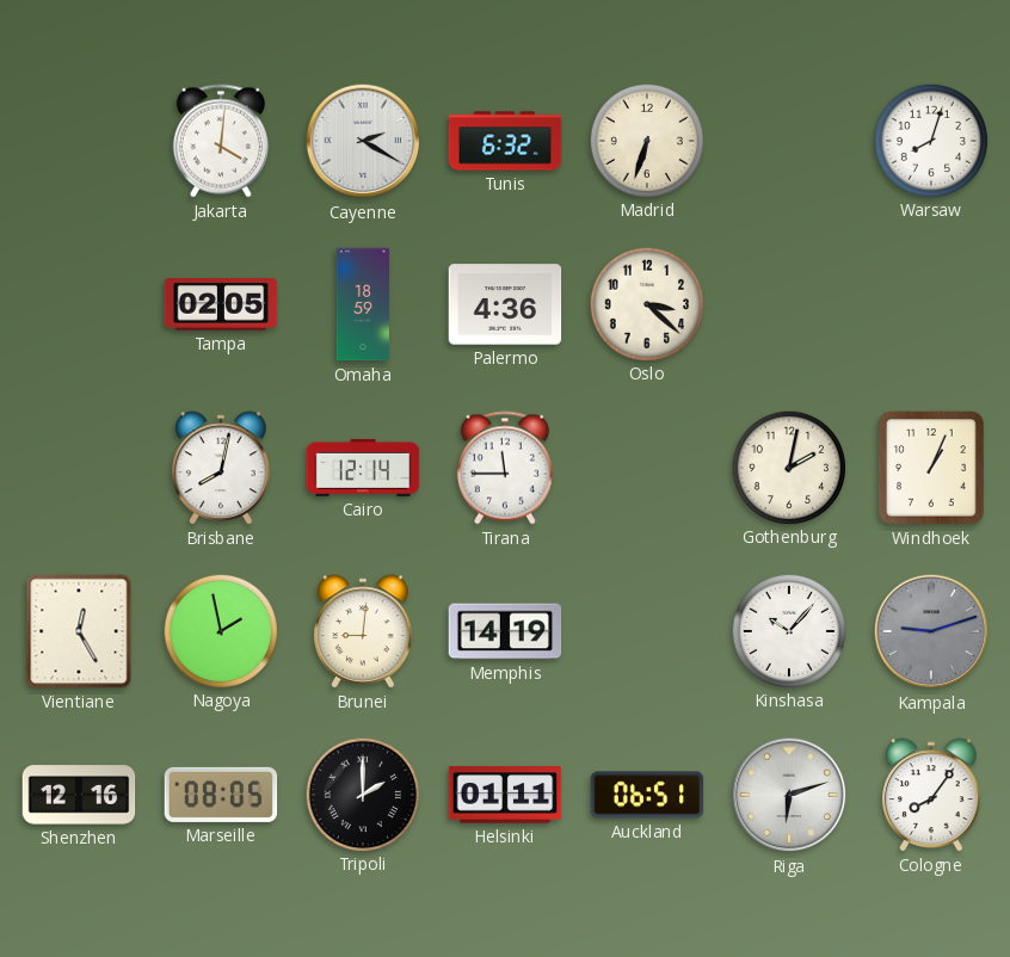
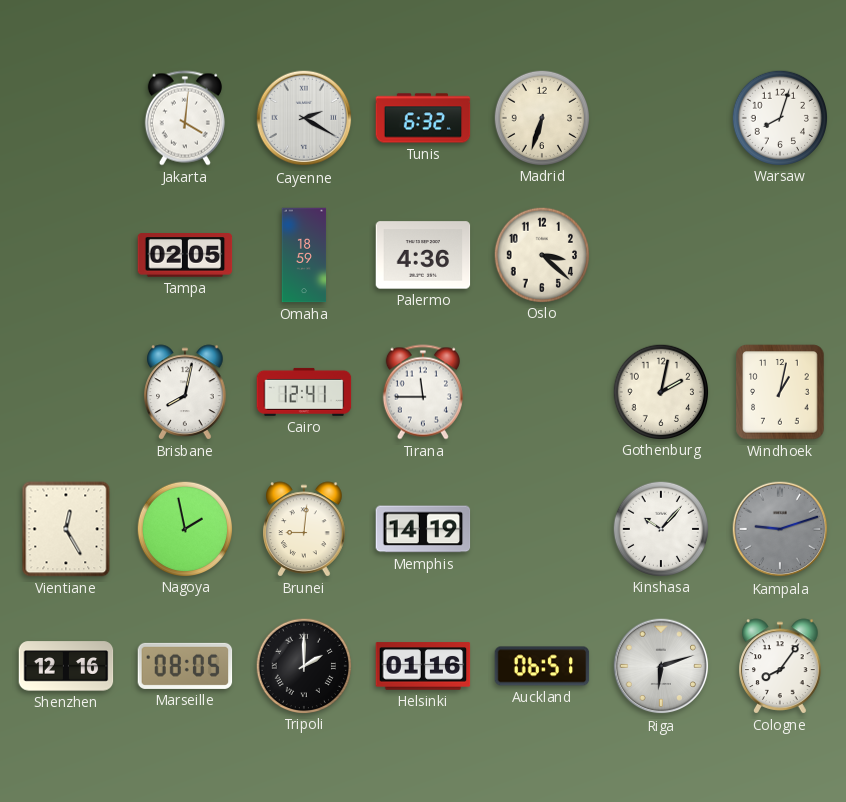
Cairo: 12:14 -> 12:41 (304, 392)
Windhoek: 1:04 -> 1:02 (780, 392)
Helsinki: 01:11 -> 01:16 (423, 666)
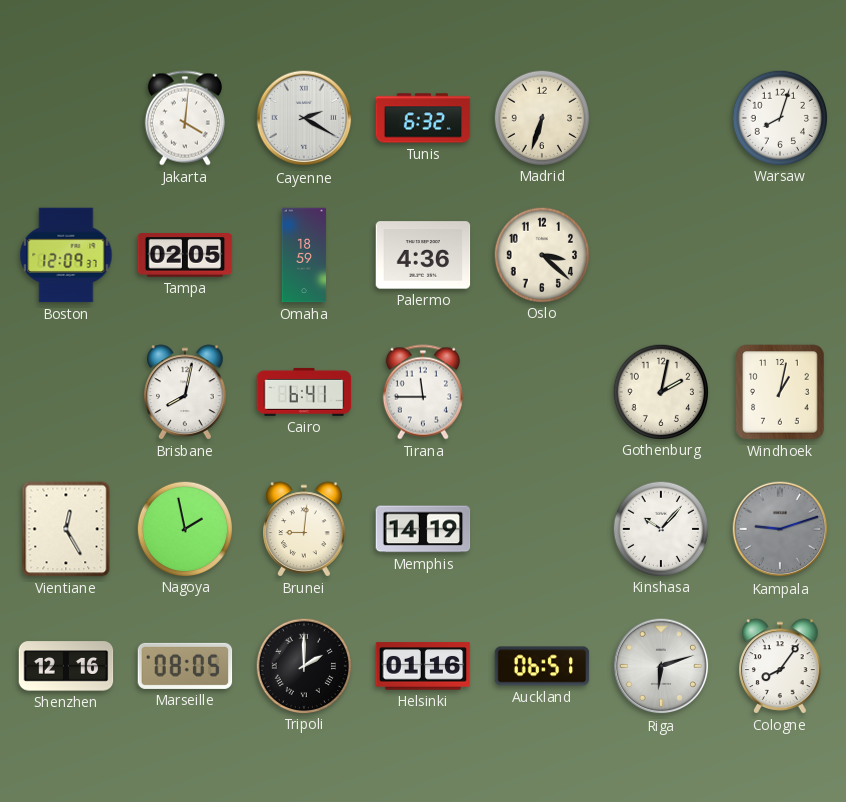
Boston: none -> 12:09 (66, 255)
Cairo: 12:41 -> 6:41 (304, 392)
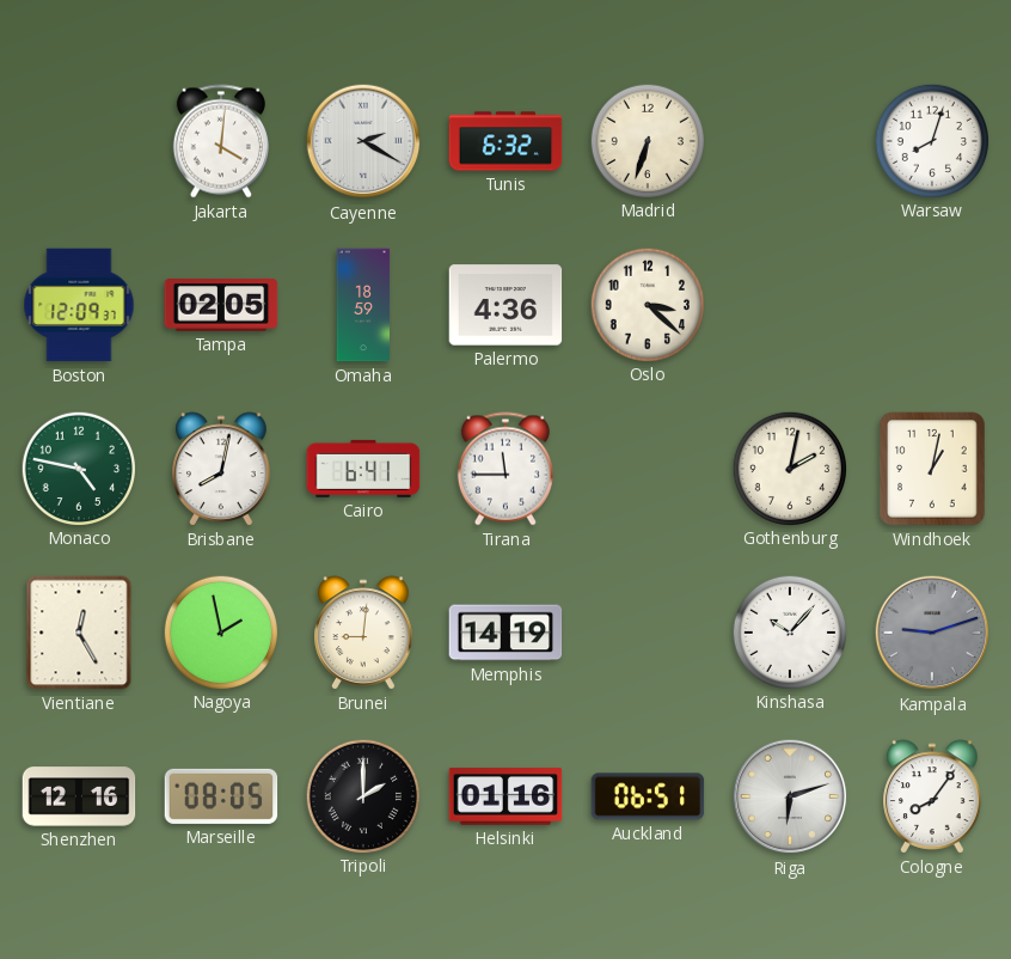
Monaco: none -> 4:47 (78, 468)
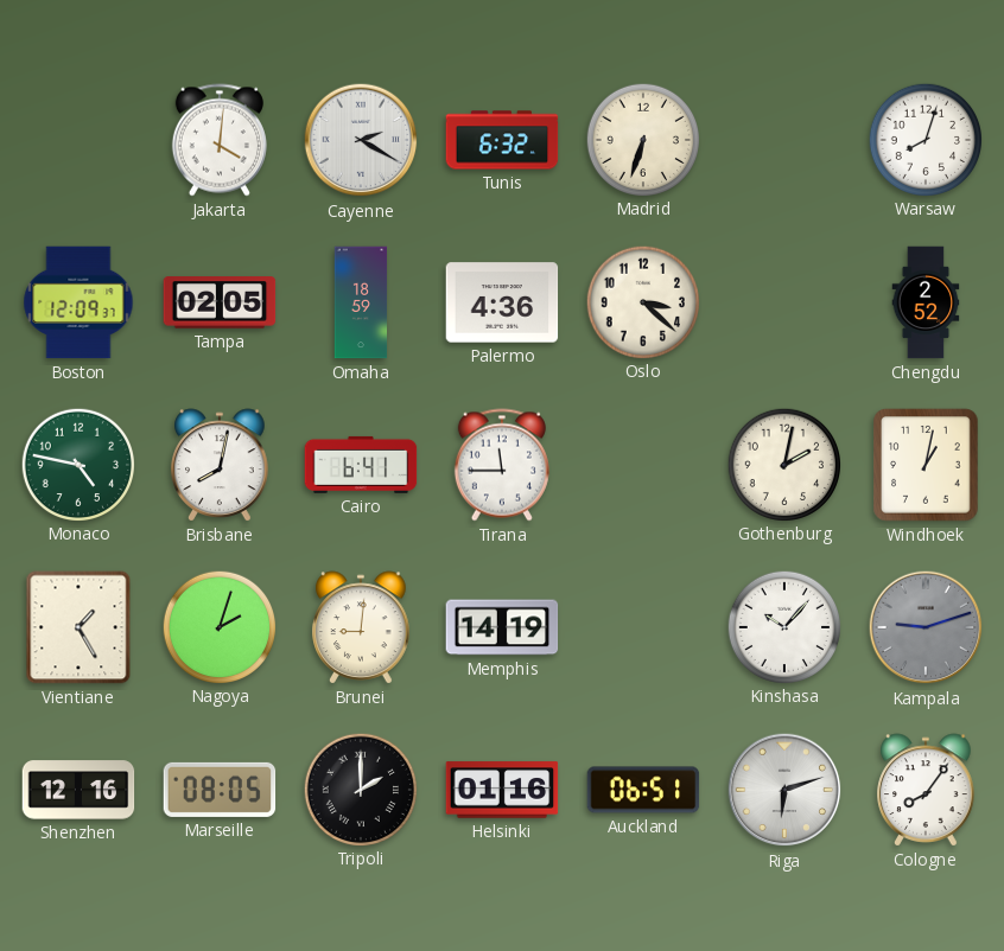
Chengdu: none -> 2:52 (926, 302)
Vientiane: 12:25 -> 1:25 (78, 627)
Nagoya: 1:58 -> 2:03 (218, 626)
